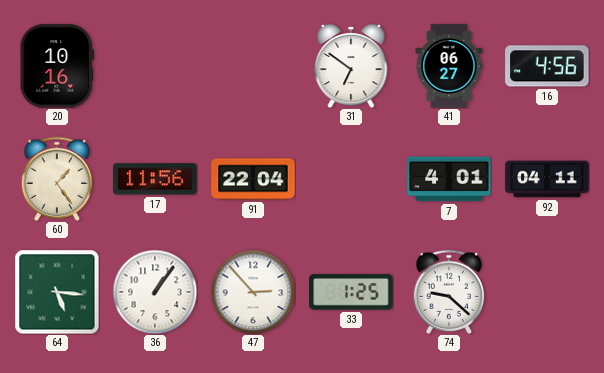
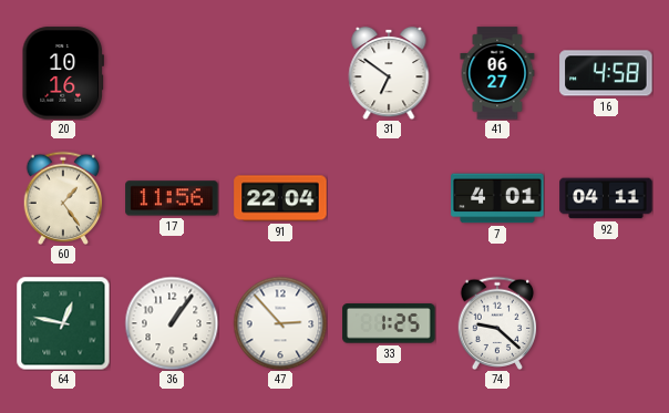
16: 4:56 -> 4:58 (606, 73)
64: 5:16 -> 12:47 (63, 323)
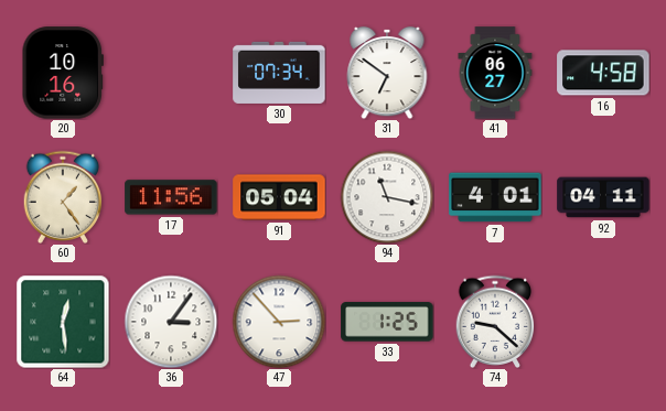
30: none -> 07:34 (279, 73)
91: 22:04 -> 05:04 (279, 197)
94: none -> 11:17 (387, 197)
64: 12:47 -> 12:29 (63, 322)
36: 1:06 -> 3:06 (171, 322)
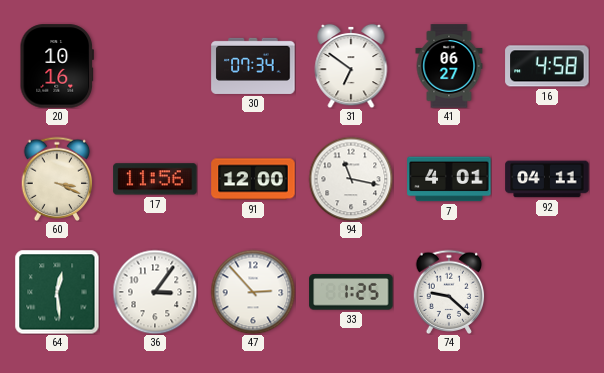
60: 1:24 -> 3:19 (57, 178)
91: 05:04 -> 12:00 (253, 179)
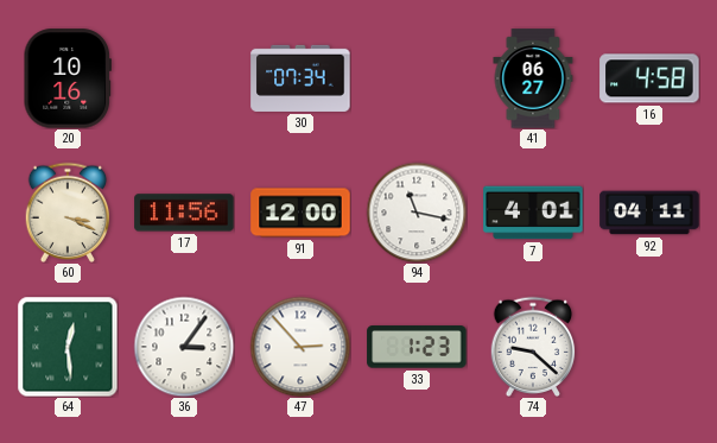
31: 6:51 -> none (351, 66)
33: 1:25 -> 1:23 (417, 347)
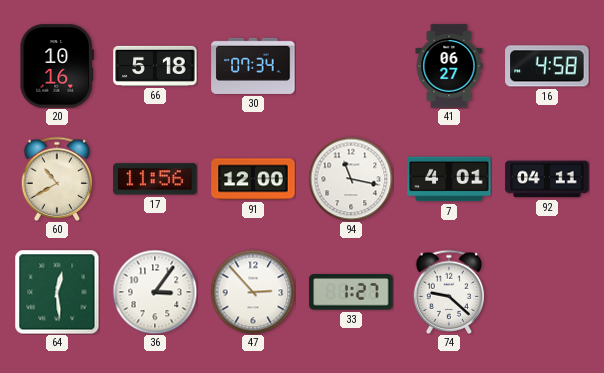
66: none -> 5:18 (155, 66)
60: 3:19 -> 10:40 (57, 178)
33: 1:23 -> 1:27 (351, 292)
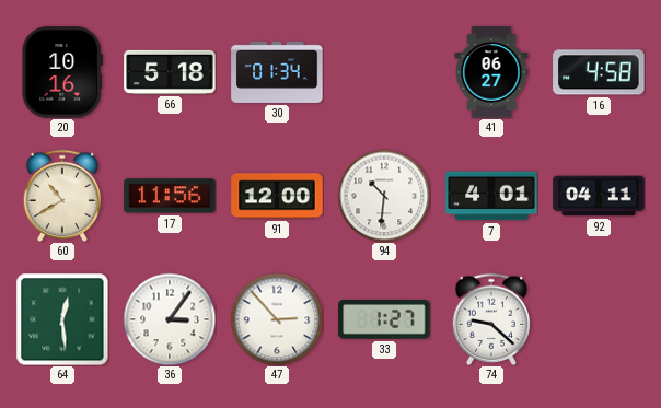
30: 07:34 -> 01:34 (277, 72)
94: 11:17 -> 10:31 (384, 196)
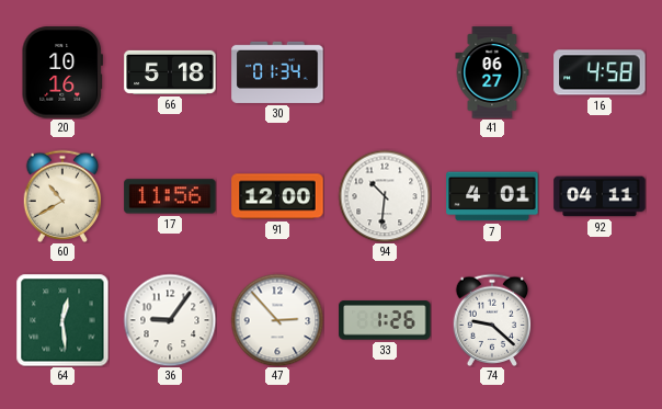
36: 3:06 -> 9:06 (170, 320)
33: 1:27 -> 1:26 (385, 320)
